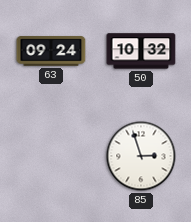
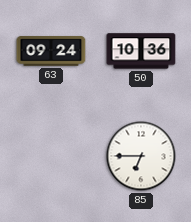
50: 10:32 -> 10:36 (141, 51)
85: 2:57 -> 6:45 (141, 156)
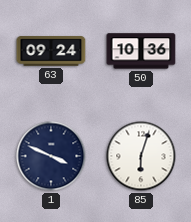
1: none -> 3:49 (51, 156)
85: 6:45 -> 6:03 (141, 156)
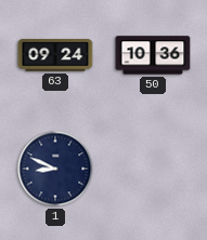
1: 3:49 -> 8:49 (55, 169)
85: 6:03 -> none (141, 156)
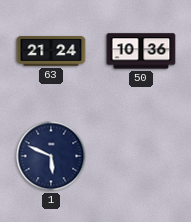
63: 09:24 -> 21:24 (51, 51)
1: 8:49 -> 5:49 (51, 156)
